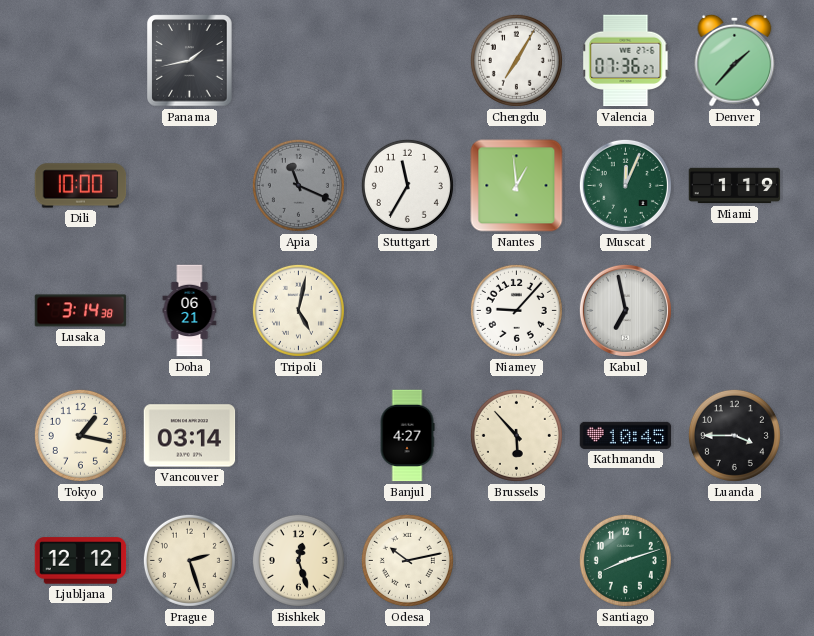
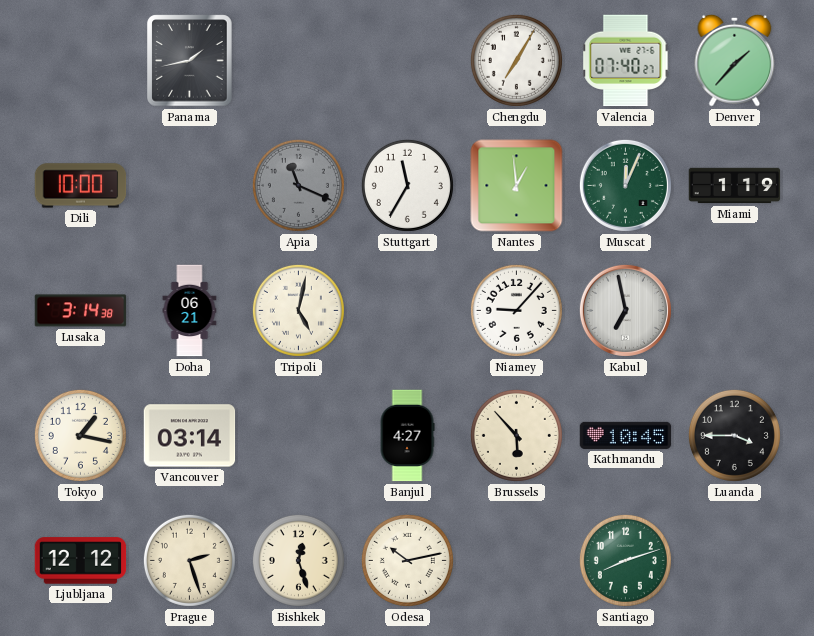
Valencia: 07:36 -> 07:40 (626, 61)
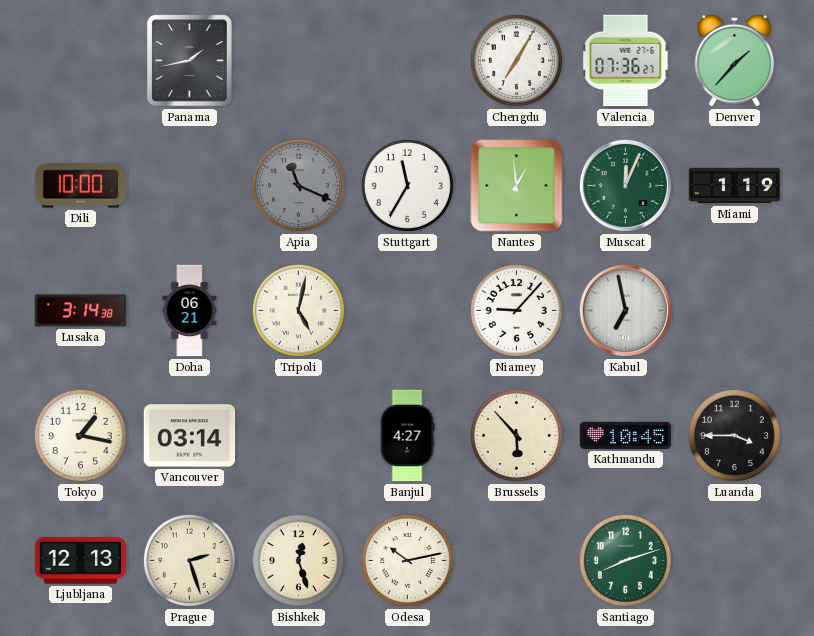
Valencia: 07:40 -> 07:36 (626, 61)
Ljubljana: 12:12 -> 12:13 (81, 561)
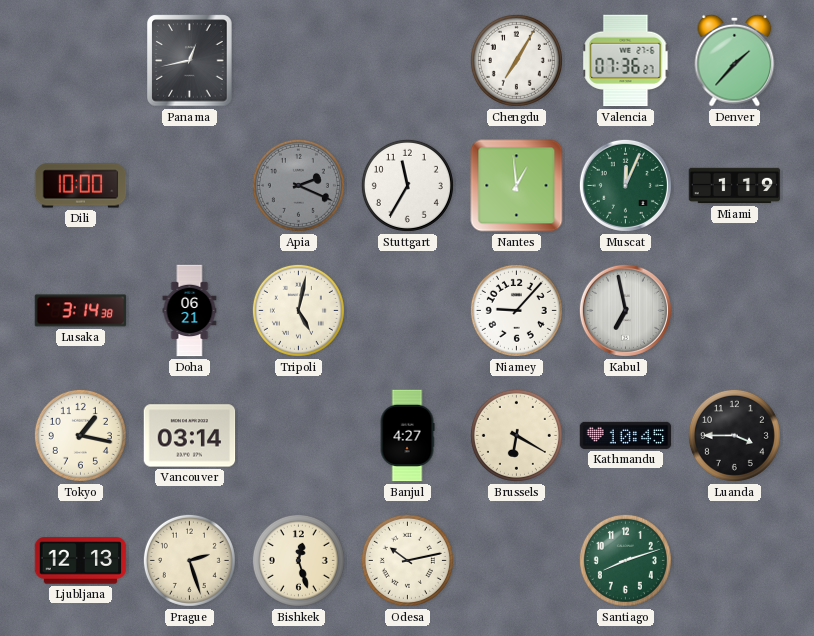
Panama: 1:43 -> 12:43 (190, 61)
Apia: 11:19 -> 2:19 (298, 185)
Brussels: 5:53 -> 6:20 (516, 435)
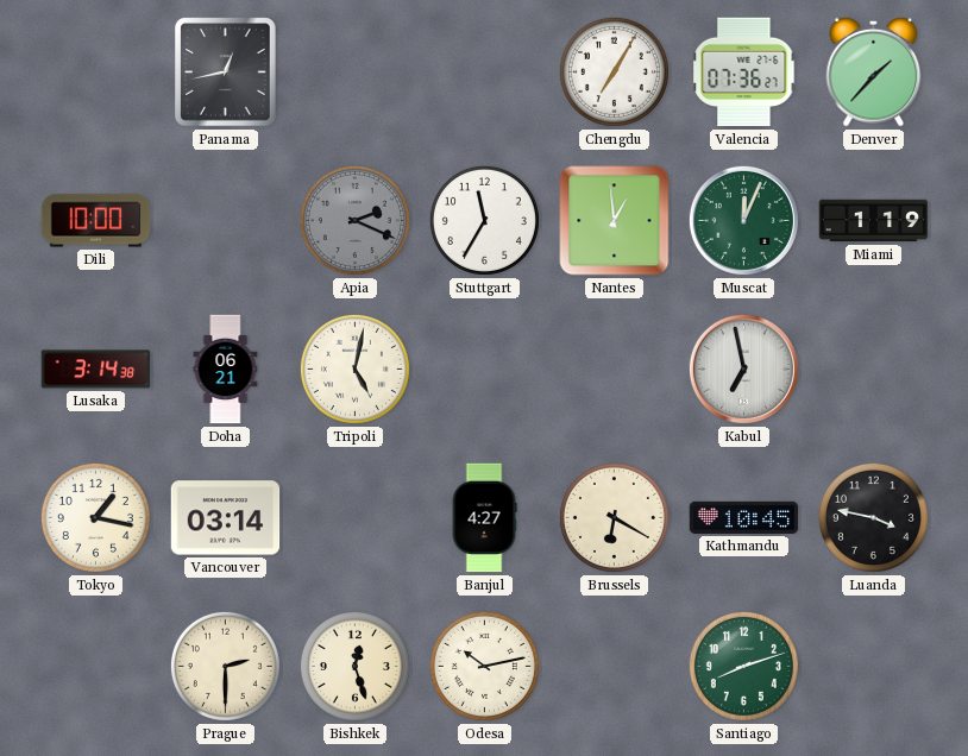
Niamey: 9:07 -> none (516, 310)
Luanda: 3:45 -> 3:47 (873, 517)
Ljubljana: 12:13 -> none (81, 561)
Prague: 2:27 -> 2:30 (225, 666)
